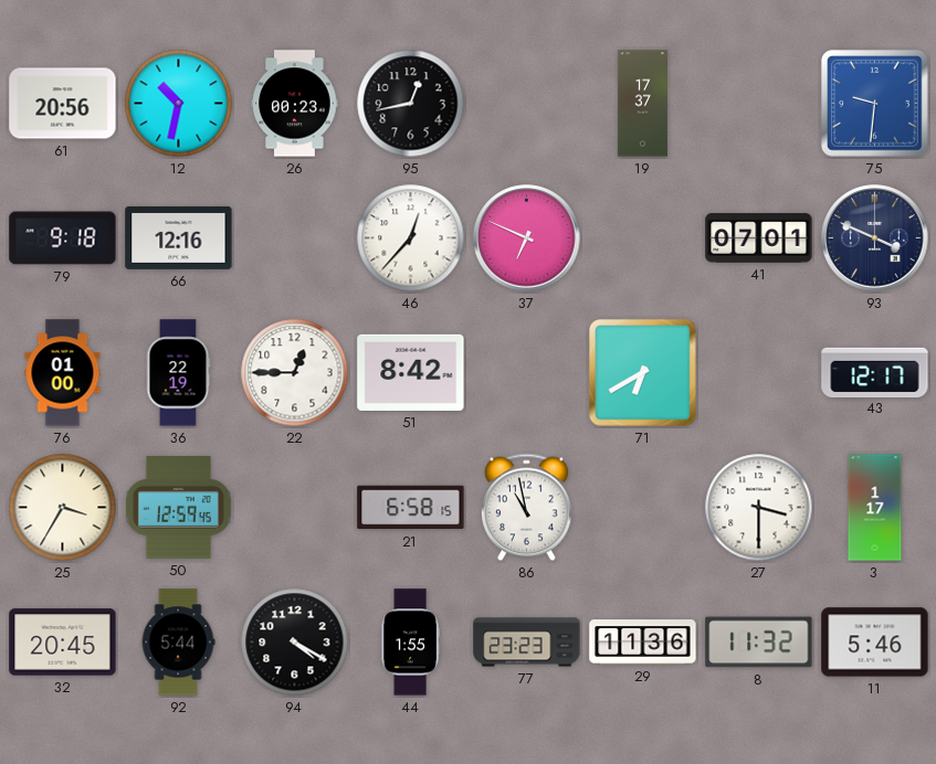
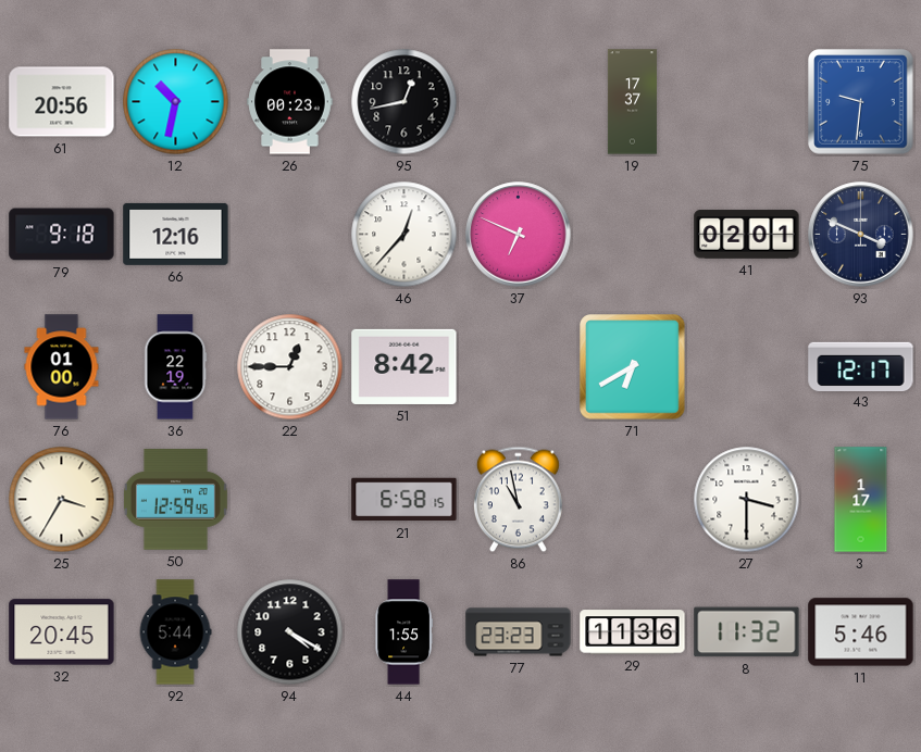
41: 07:01 -> 02:01 (747, 235)
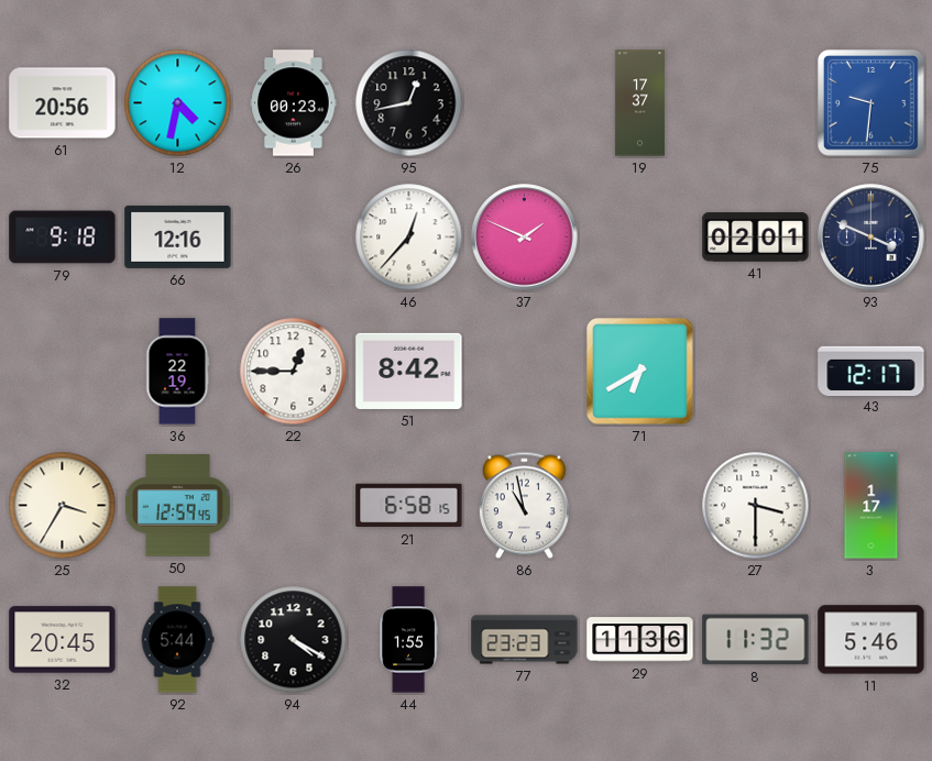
12: 10:32 -> 4:32 (178, 103)
37: 6:49 -> 1:49 (525, 238)
76: 01:00 -> none (62, 367)
